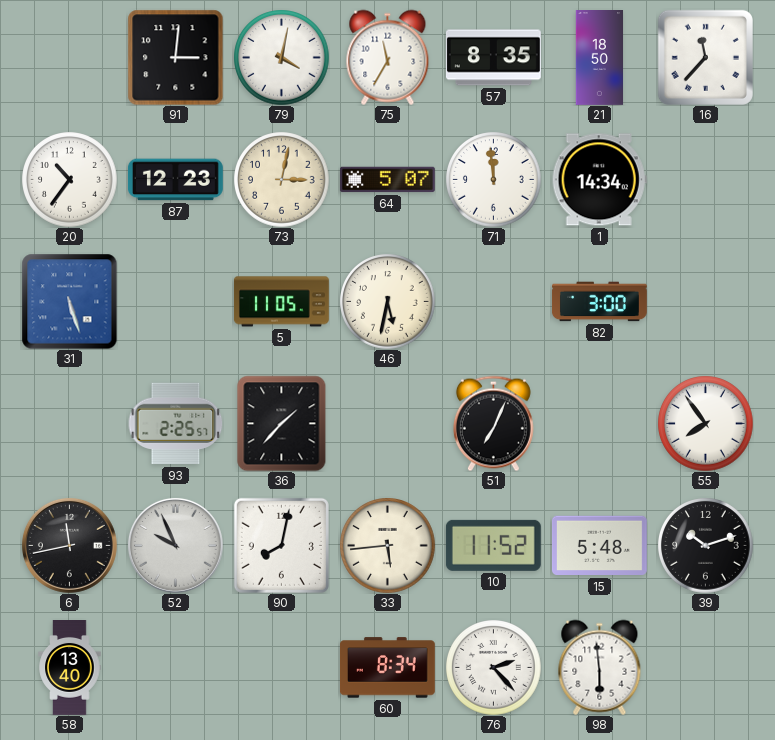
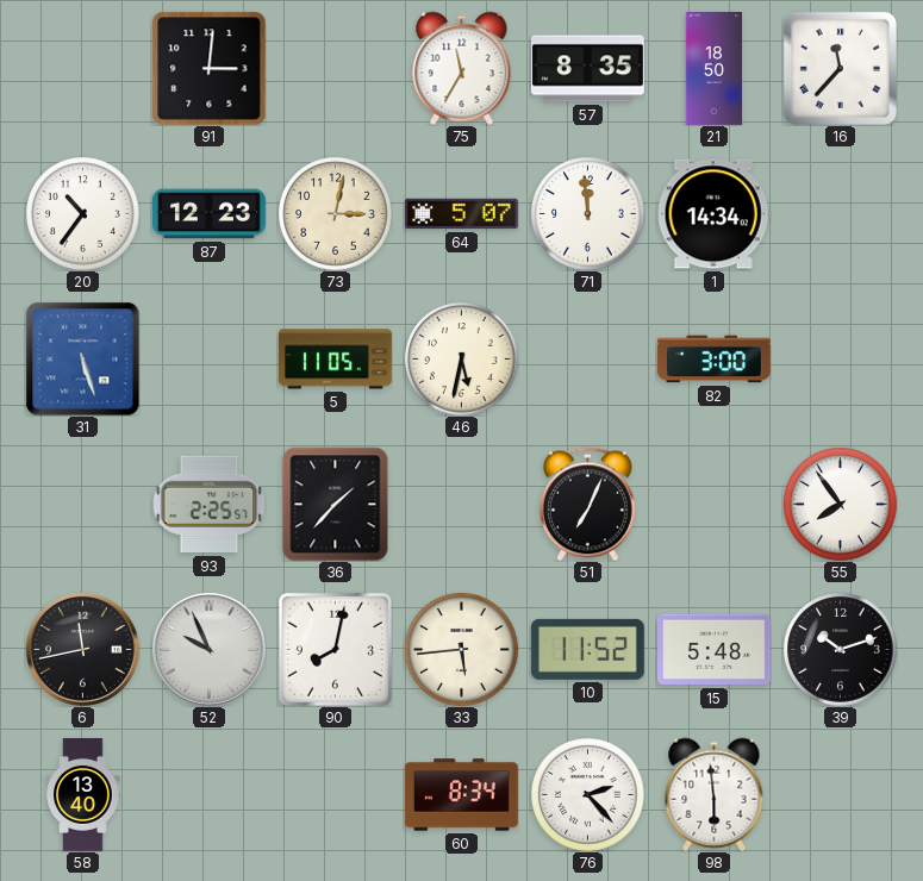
79: 4:02 -> none (281, 57)
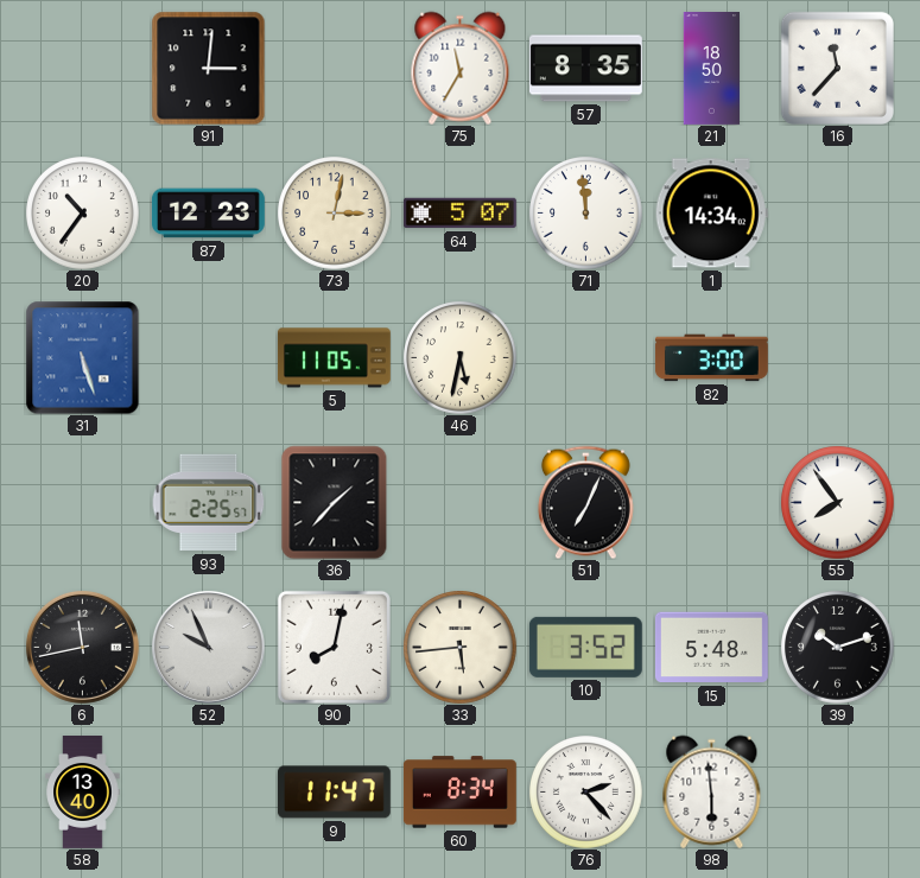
10: 11:52 -> 3:52 (585, 647)
9: none -> 11:47 (334, 793)
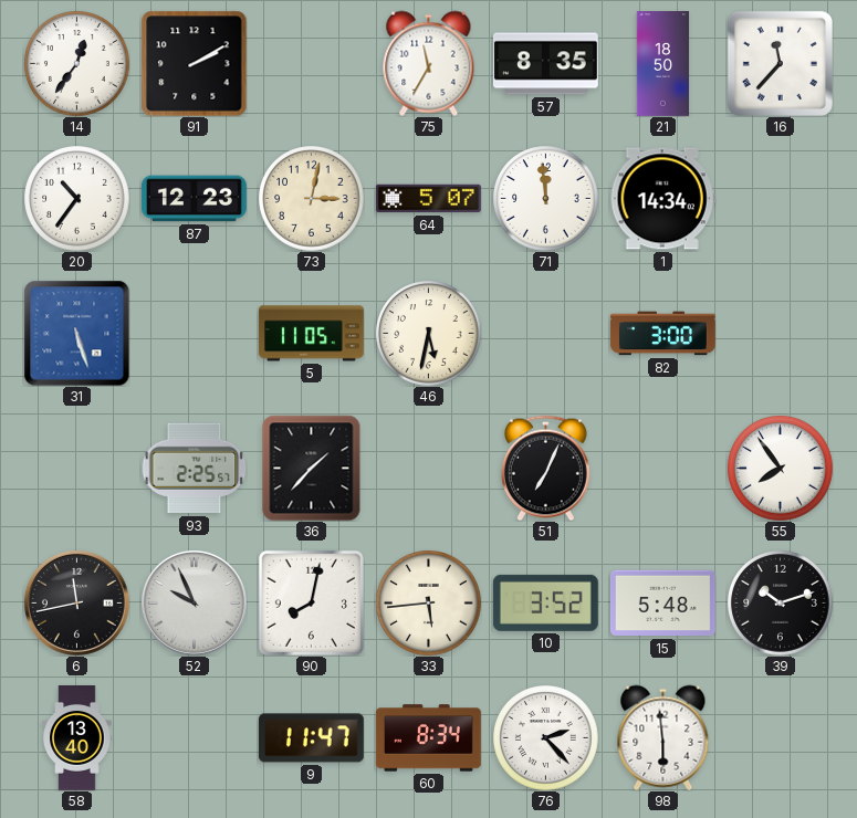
14: none -> 12:36 (76, 63)
91: 3:01 -> 2:10 (194, 63)
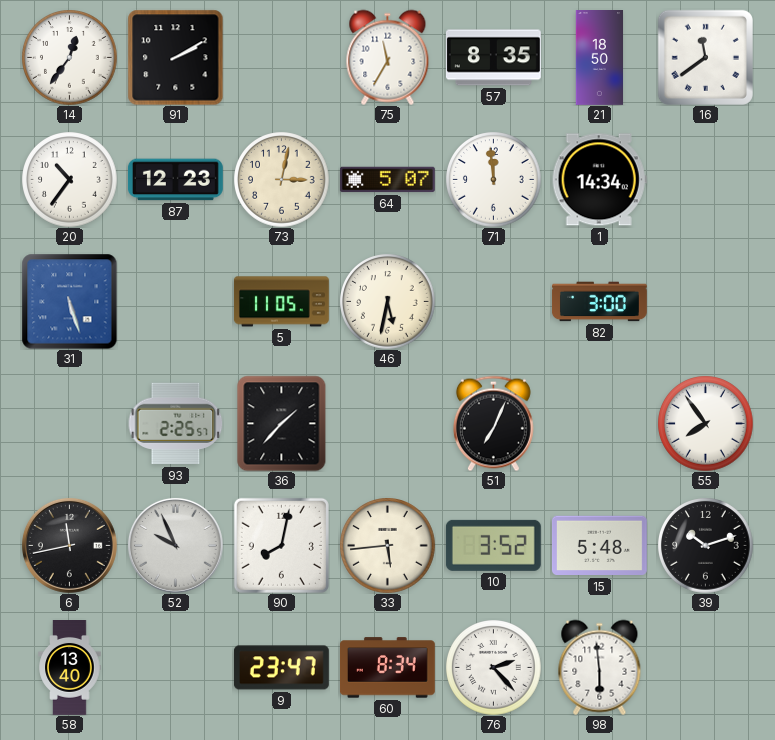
16: 11:37 -> 11:39 (705, 57)
9: 11:47 -> 23:47 (281, 668)
